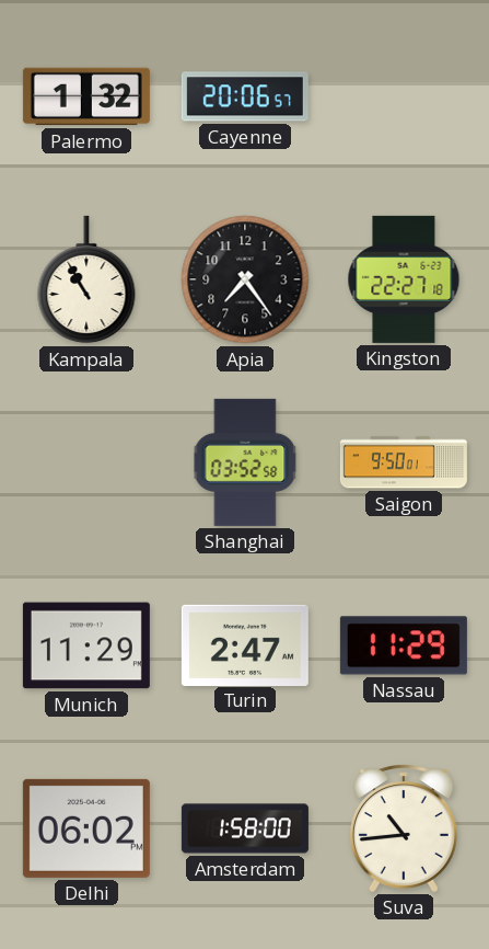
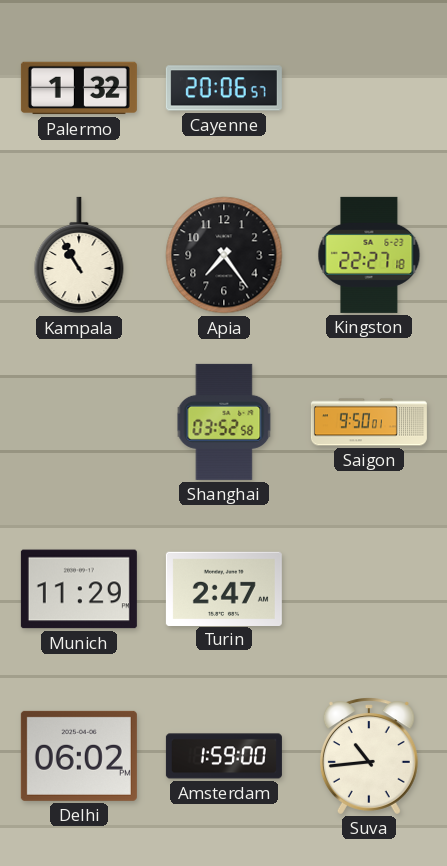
Nassau: 11:29 -> none (404, 645)
Amsterdam: 1:58 -> 1:59 (224, 756)
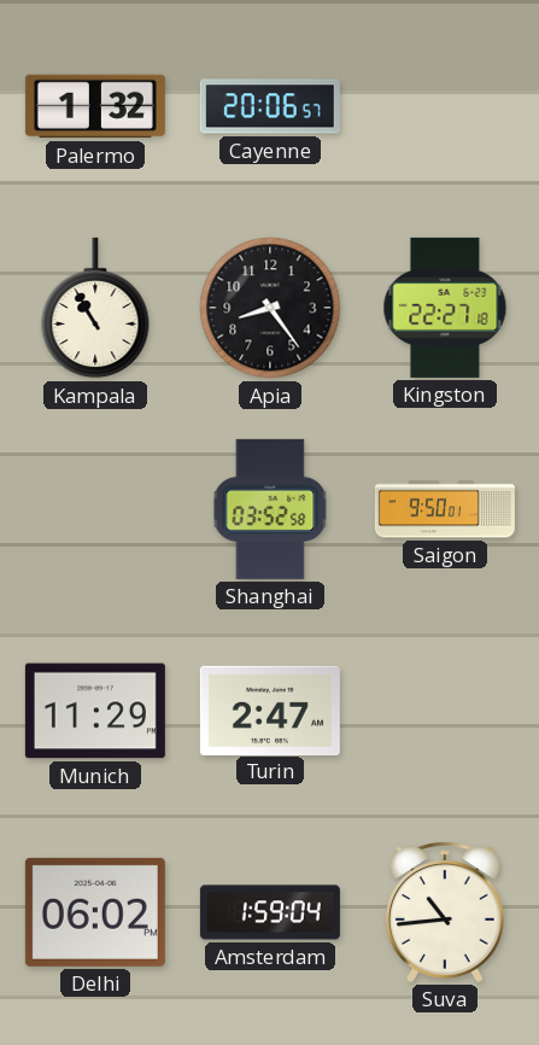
Apia: 7:24 -> 8:24 (270, 308)
Amsterdam: 1:59:00 -> 1:59:04 (270, 912)
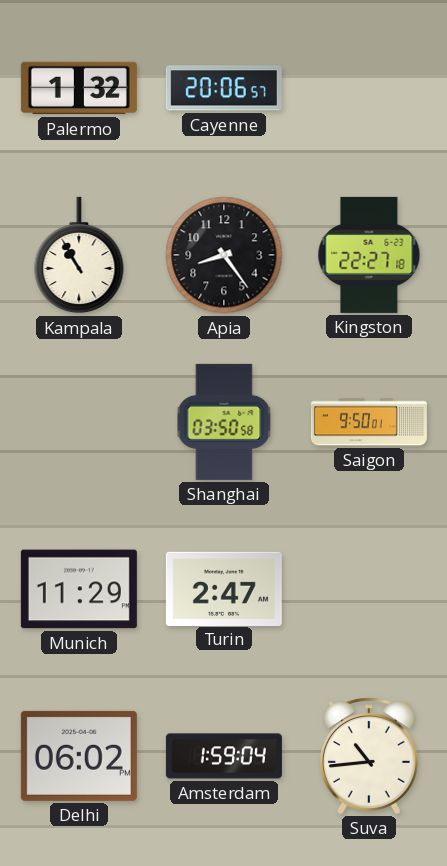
Shanghai: 03:52 -> 03:50 (224, 422)
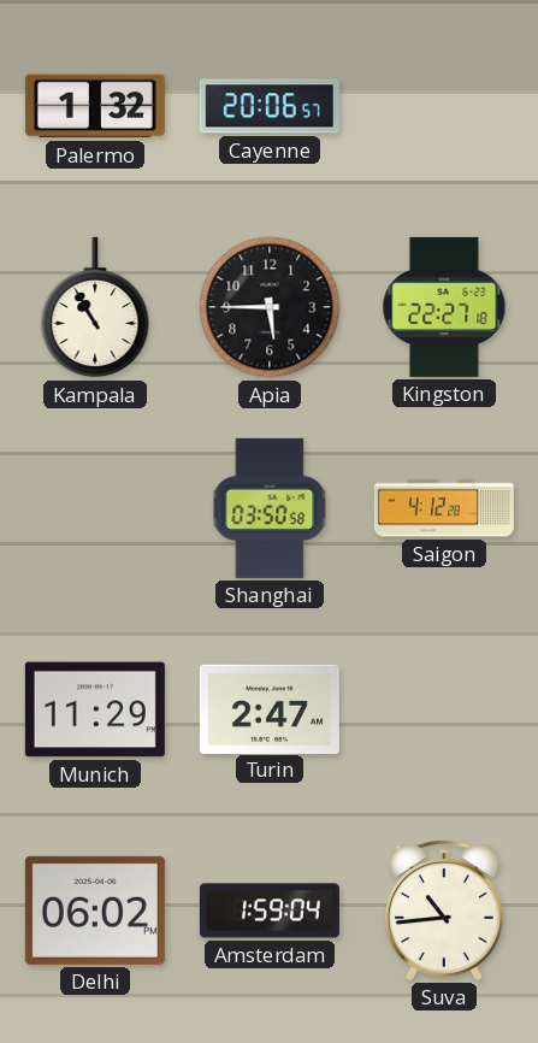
Apia: 8:24 -> 5:45 (270, 307)
Saigon: 9:50 -> 4:12 (444, 508)
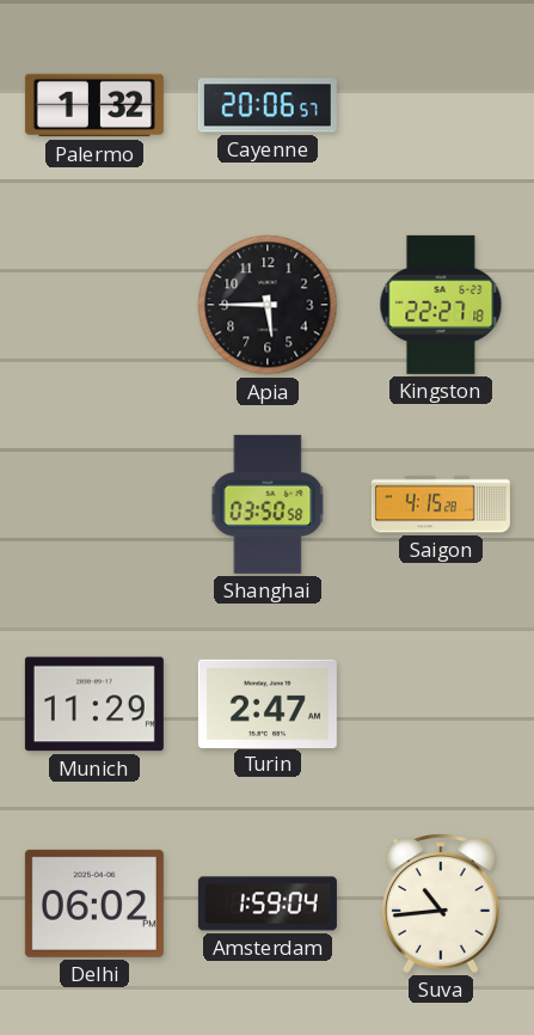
Kampala: 10:55 -> none (95, 307)
Saigon: 4:12 -> 4:15 (441, 504)
